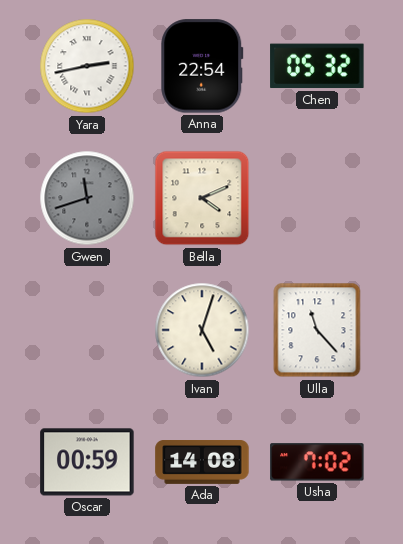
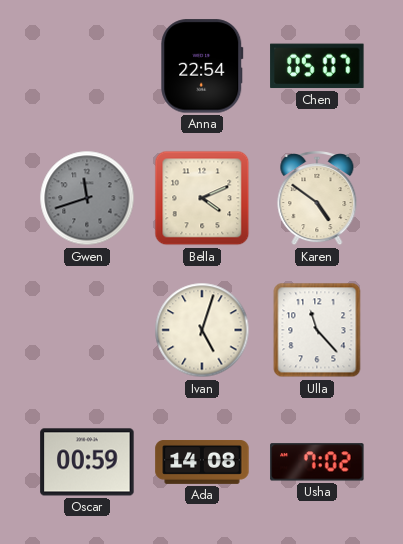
Yara: 2:43 -> none (87, 66)
Chen: 05:32 -> 05:07 (317, 66)
Karen: none -> 4:51 (317, 199)
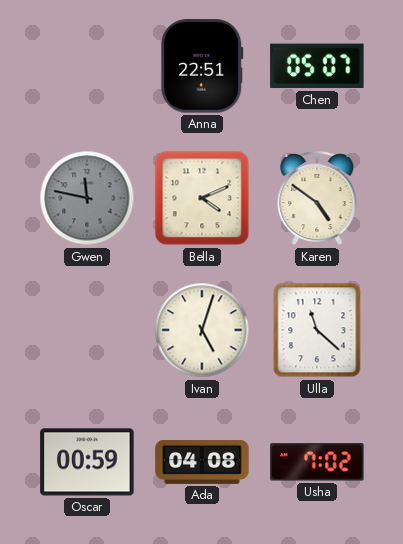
Anna: 22:54 -> 22:51 (202, 66)
Gwen: 11:42 -> 11:47 (87, 198)
Ulla: 11:23 -> 11:22 (317, 330)
Ada: 14:08 -> 04:08 (202, 463)
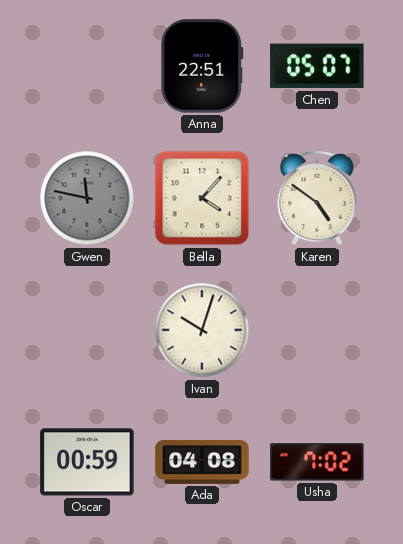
Bella: 4:11 -> 4:07 (202, 198)
Ivan: 5:03 -> 10:03 (202, 330)
Ulla: 11:22 -> none (317, 330)
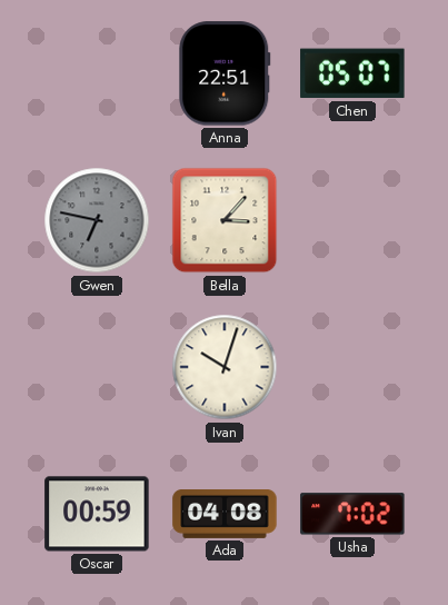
Gwen: 11:47 -> 6:47 (97, 220)
Bella: 4:07 -> 3:07 (225, 220)
Karen: 4:51 -> none (317, 199)
